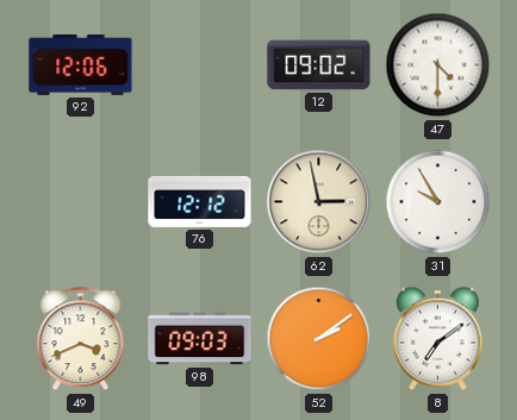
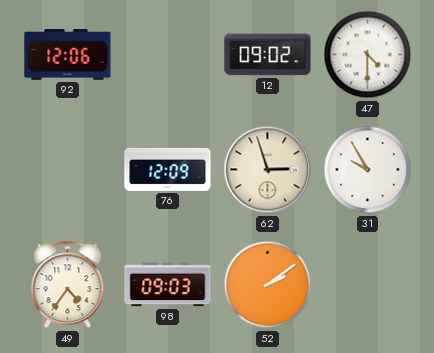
76: 12:12 -> 12:09 (168, 169)
62: 2:58 -> 2:57 (268, 170)
49: 3:41 -> 4:36 (68, 285)
8: 7:09 -> none (437, 339)
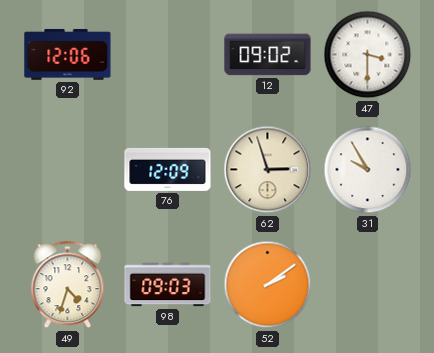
47: 4:30 -> 3:30 (368, 55)
49: 4:36 -> 4:33 (68, 285)
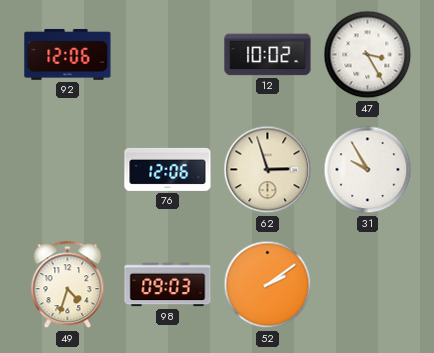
12: 09:02 -> 10:02 (268, 55)
47: 3:30 -> 3:25 (368, 55)
76: 12:09 -> 12:06 (168, 169)
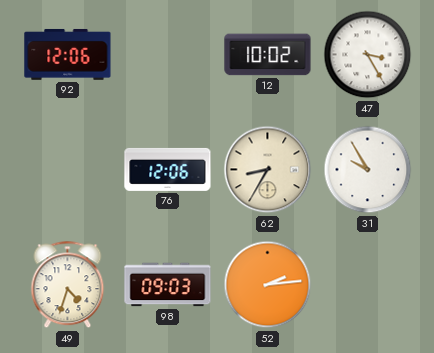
62: 2:57 -> 8:35 (268, 170)
52: 2:09 -> 2:14 (268, 285)
